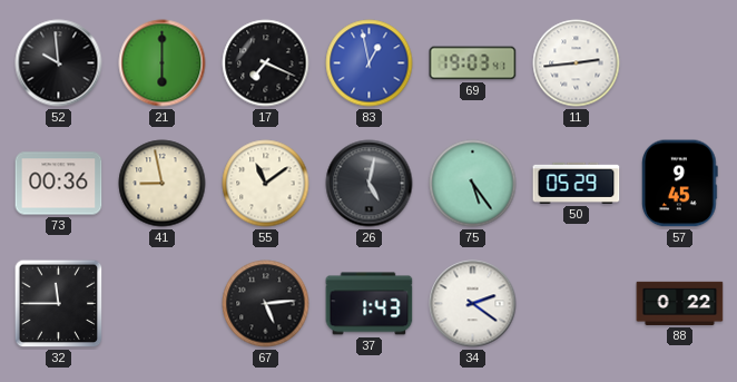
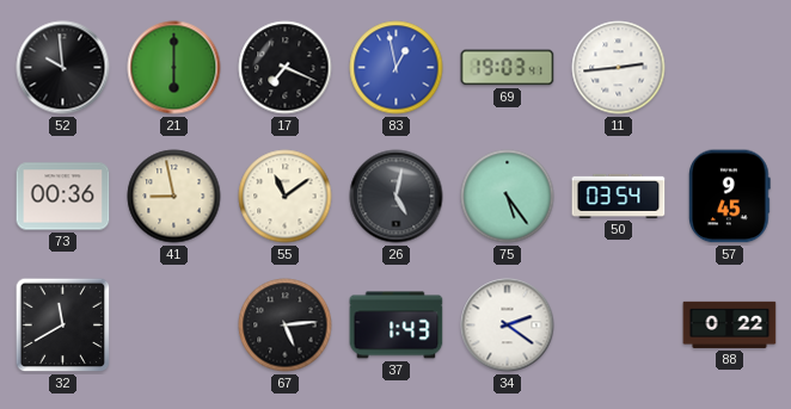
50: 05:29 -> 03:54 (619, 196)
32: 11:45 -> 11:40 (63, 326)
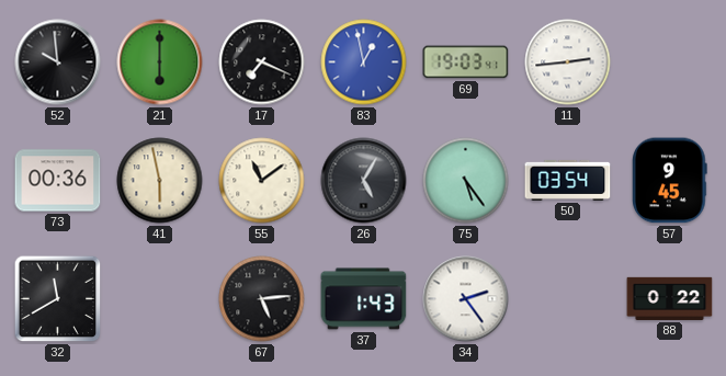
41: 8:58 -> 5:58 (160, 181)
26: 5:02 -> 5:05 (364, 181)
34: 2:21 -> 2:24 (466, 299)
